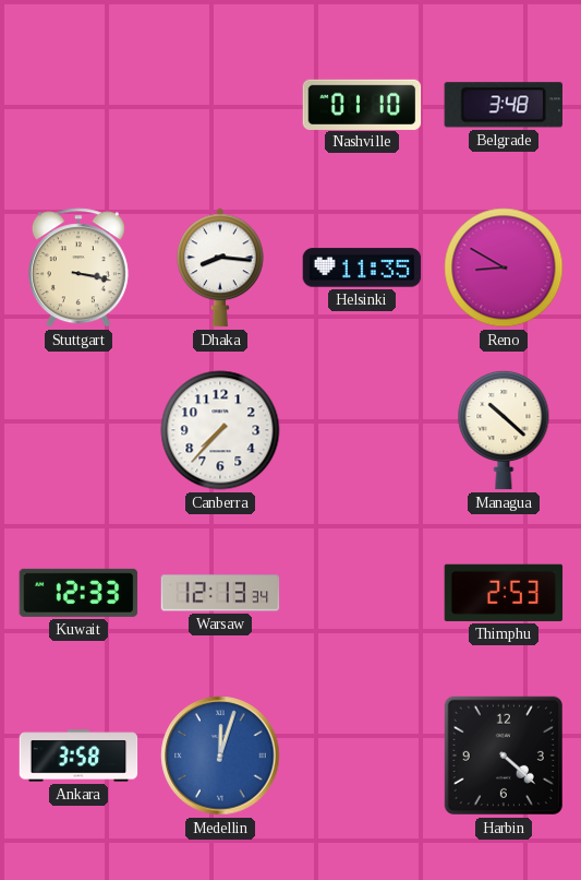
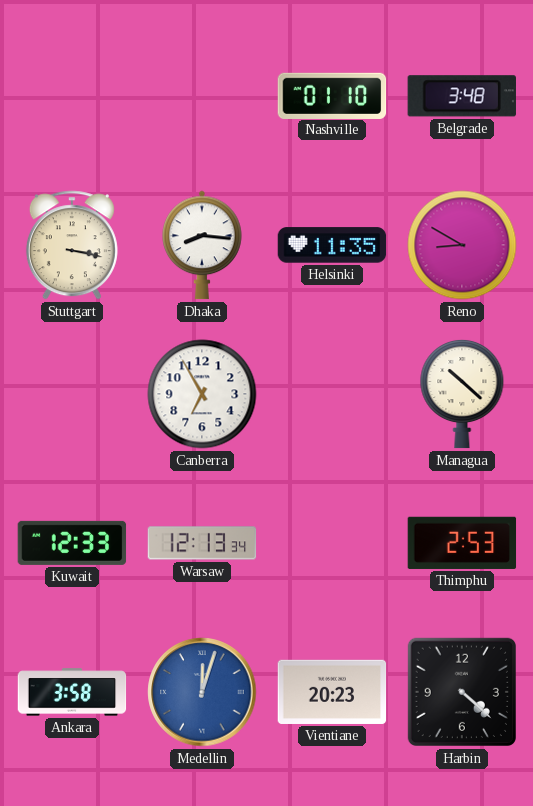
Canberra: 7:37 -> 6:55 (202, 394)
Vientiane: none -> 20:23 (332, 692)
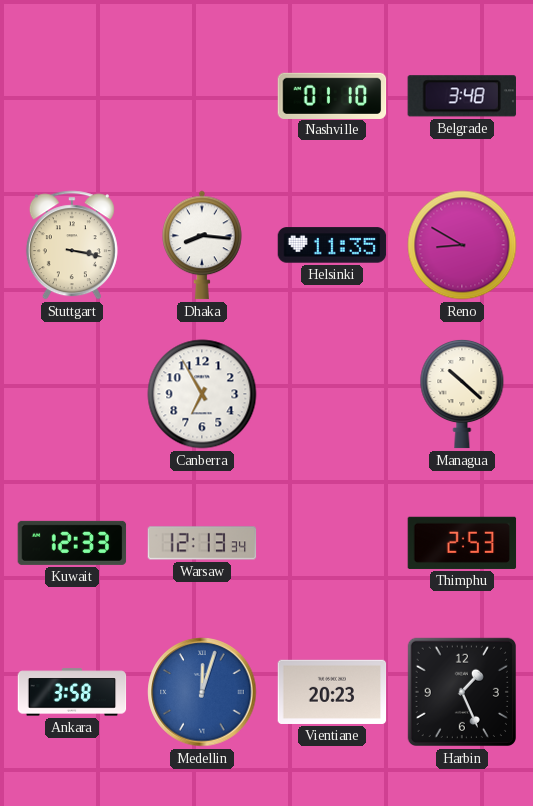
Harbin: 4:22 -> 1:26 (462, 692)
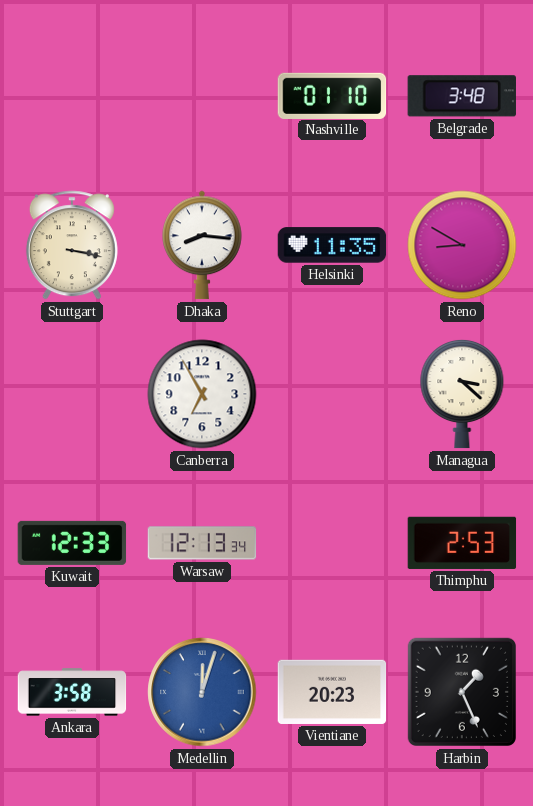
Managua: 10:22 -> 3:22 (462, 394)
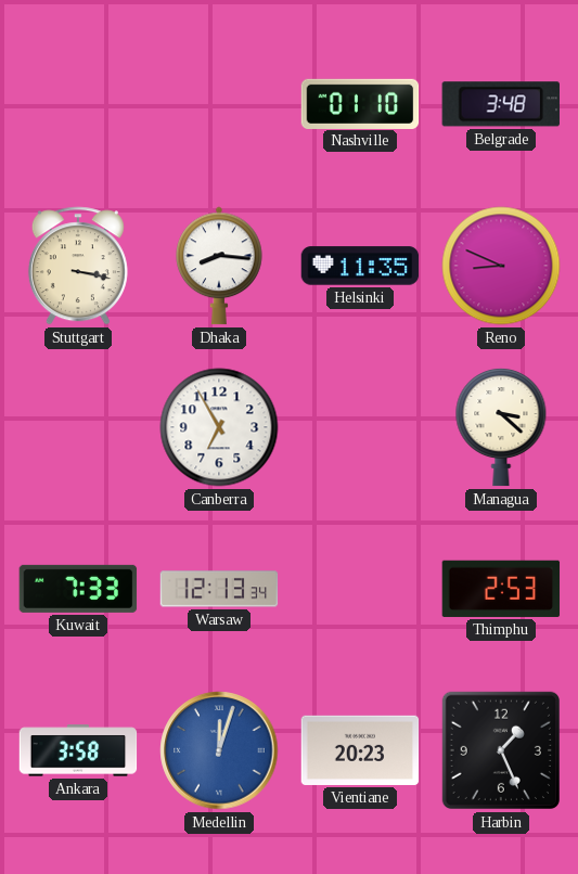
Reno: 8:50 -> 8:49 (501, 266)
Kuwait: 12:33 -> 7:33 (78, 589)
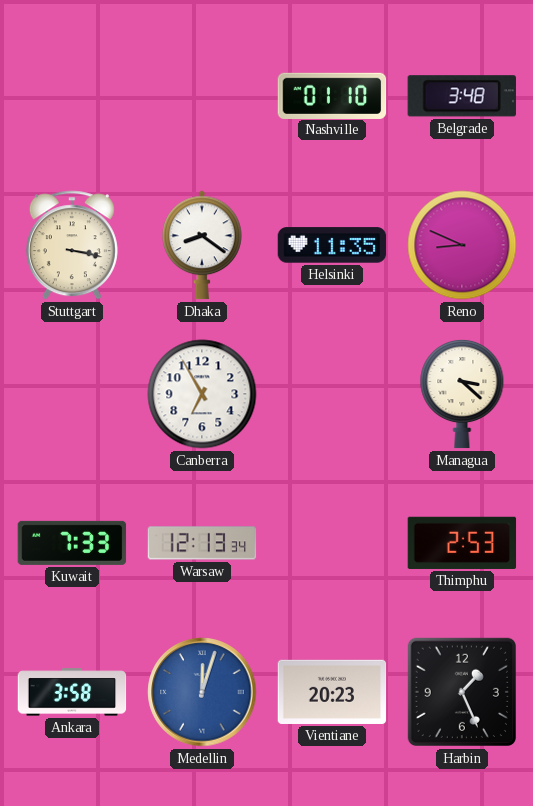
Dhaka: 8:16 -> 8:21 (202, 245)
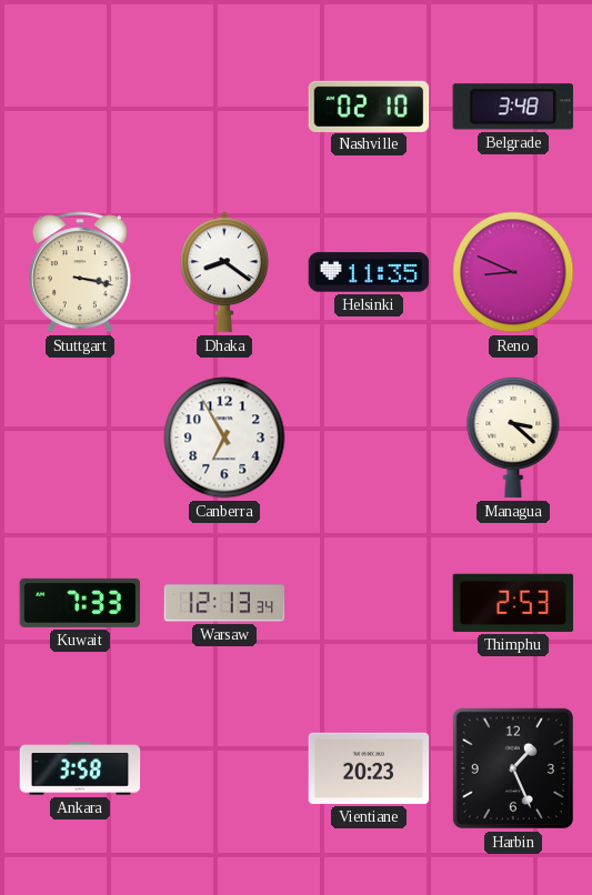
Nashville: 01:10 -> 02:10 (369, 105)
Medellin: 12:03 -> none (202, 692)
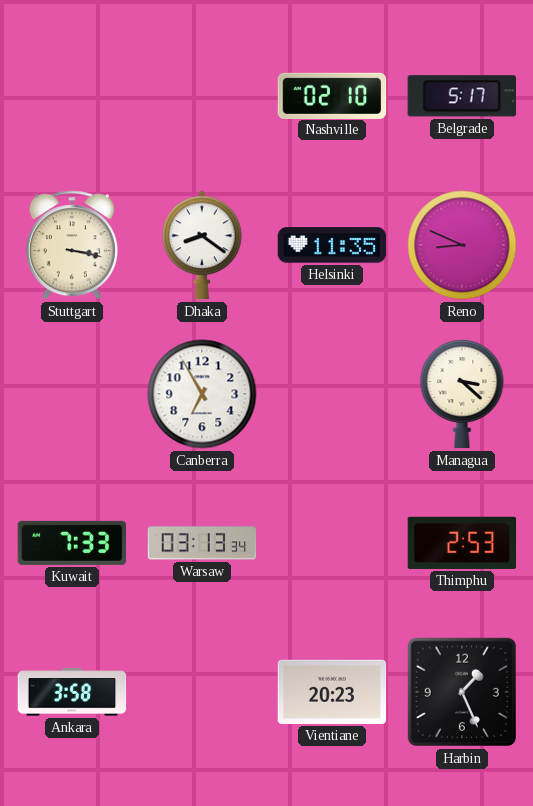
Belgrade: 3:48 -> 5:17 (462, 96)
Warsaw: 12:13 -> 03:13 (202, 543)
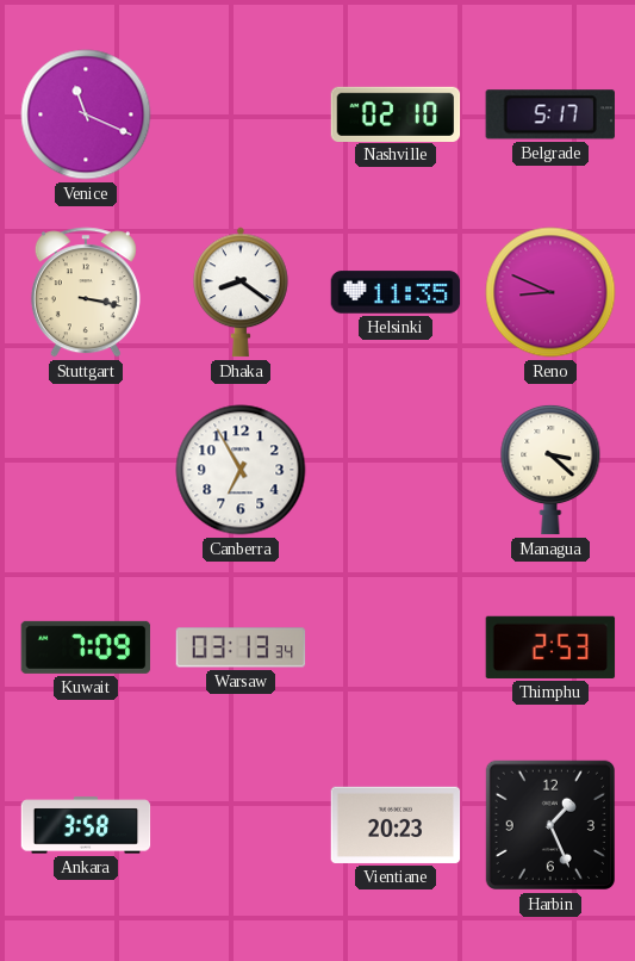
Venice: none -> 11:19 (86, 114)
Kuwait: 7:33 -> 7:09 (86, 647)
